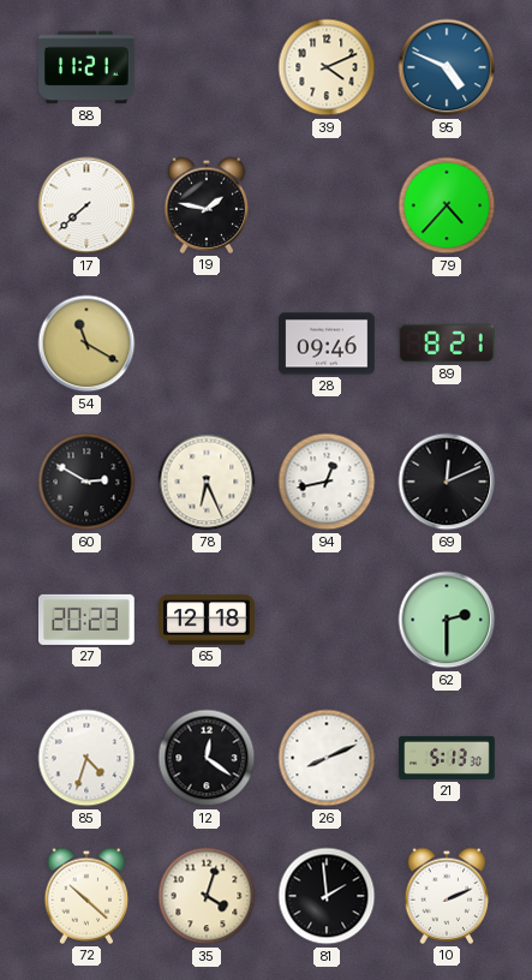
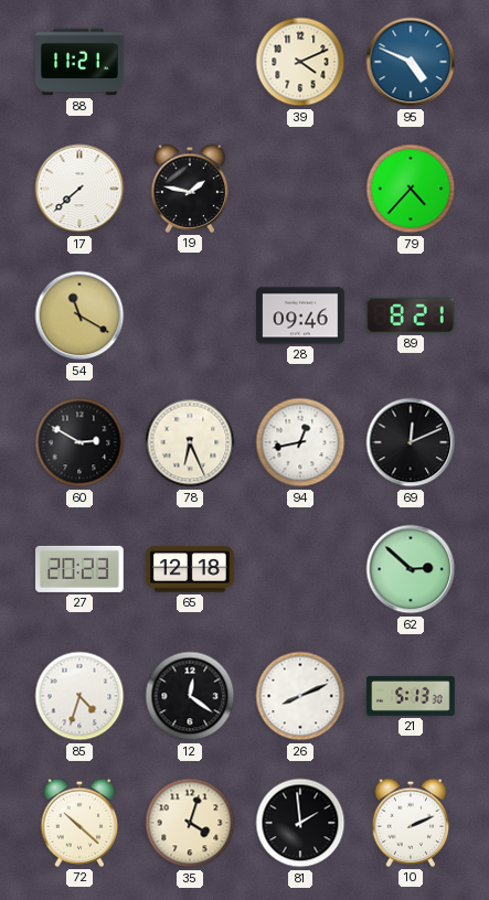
62: 2:30 -> 2:52 (411, 569)
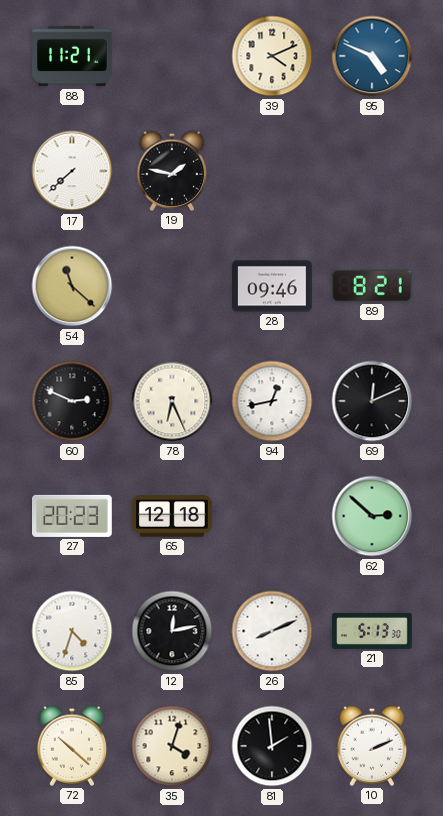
79: 4:37 -> none (411, 189)
54: 11:20 -> 11:22 (72, 286)
60: 2:50 -> 2:49 (72, 401)
12: 12:21 -> 12:13 (172, 631)
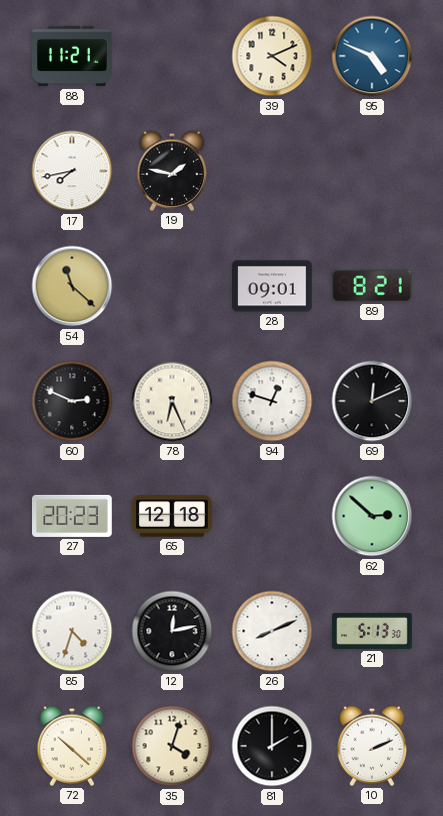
17: 7:38 -> 7:43 (72, 171)
28: 09:46 -> 09:01 (272, 286)
94: 12:43 -> 12:48 (272, 401)
81: 1:59 -> 2:00 (272, 746)
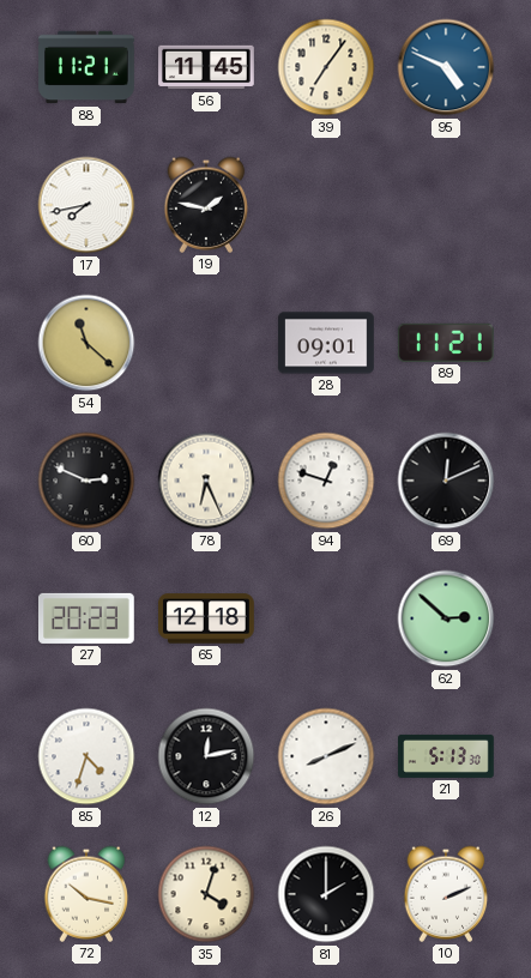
56: none -> 11:45 (206, 67)
39: 4:11 -> 7:06 (326, 67)
89: 8:21 -> 11:21 (446, 343)
72: 10:22 -> 10:17 (86, 894)
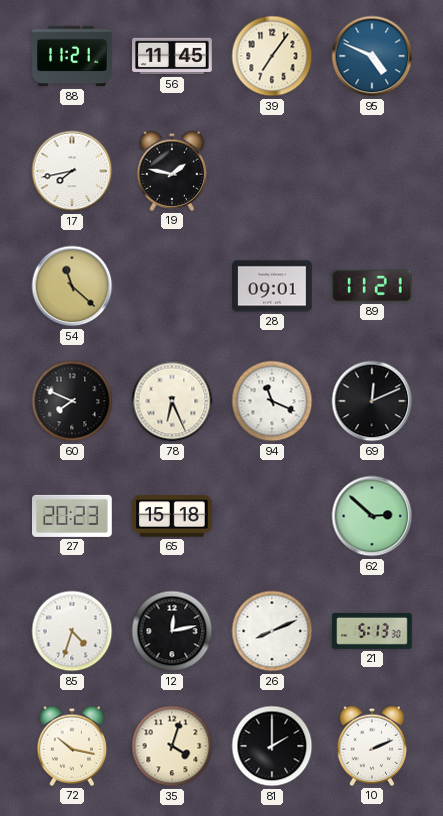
60: 2:49 -> 7:49 (72, 401)
94: 12:48 -> 11:19 (272, 401)
65: 12:18 -> 15:18 (172, 516)
